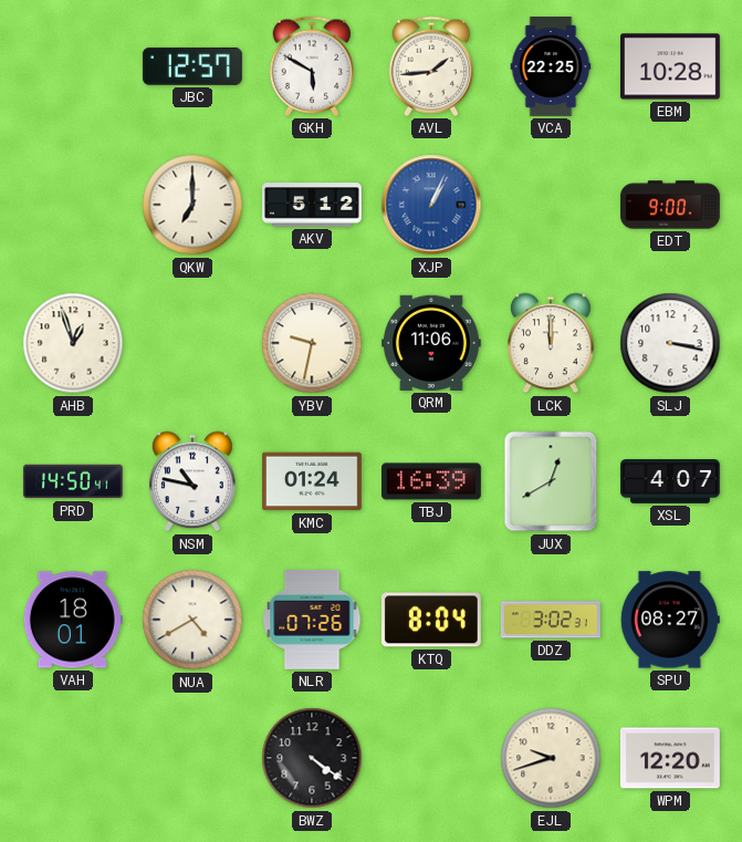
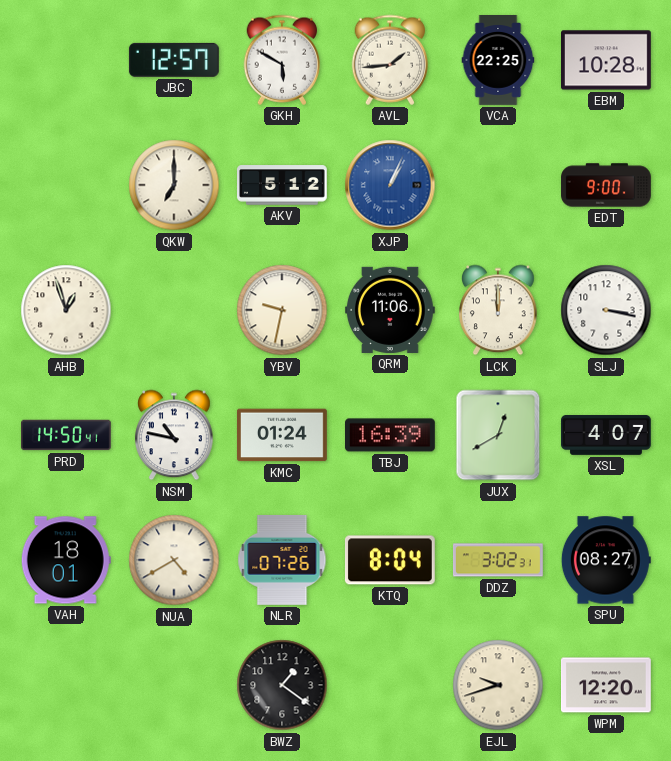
BWZ: 4:21 -> 1:21 (282, 685)
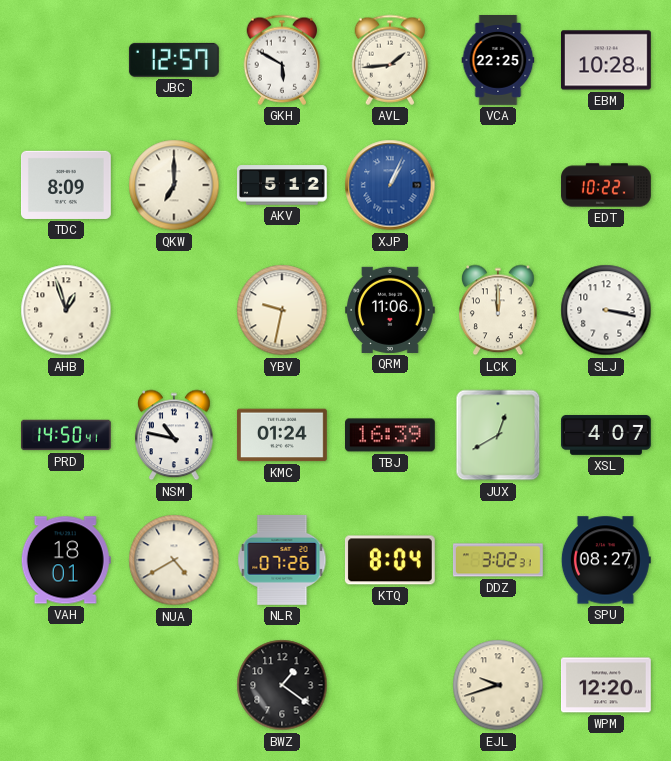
TDC: none -> 8:09 (67, 185)
EDT: 9:00 -> 10:22 (606, 185)
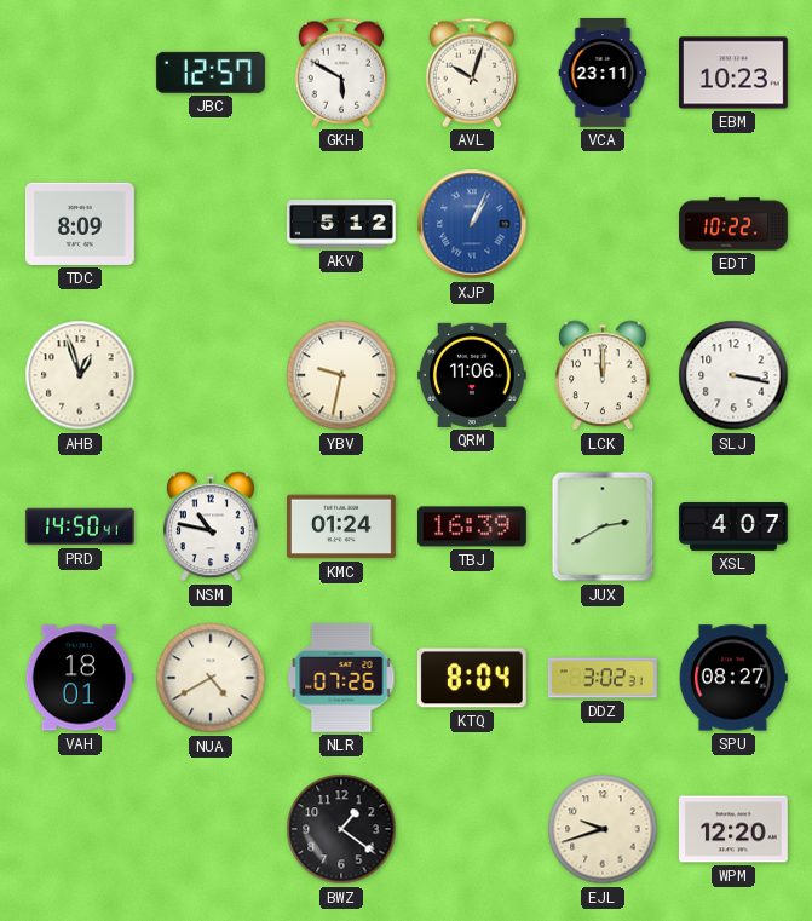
AVL: 1:44 -> 10:03 (472, 73)
VCA: 22:25 -> 23:11 (603, 74)
EBM: 10:28 -> 10:23 (735, 73)
QKW: 7:00 -> none (174, 185)
JUX: 12:40 -> 2:40 (603, 526)
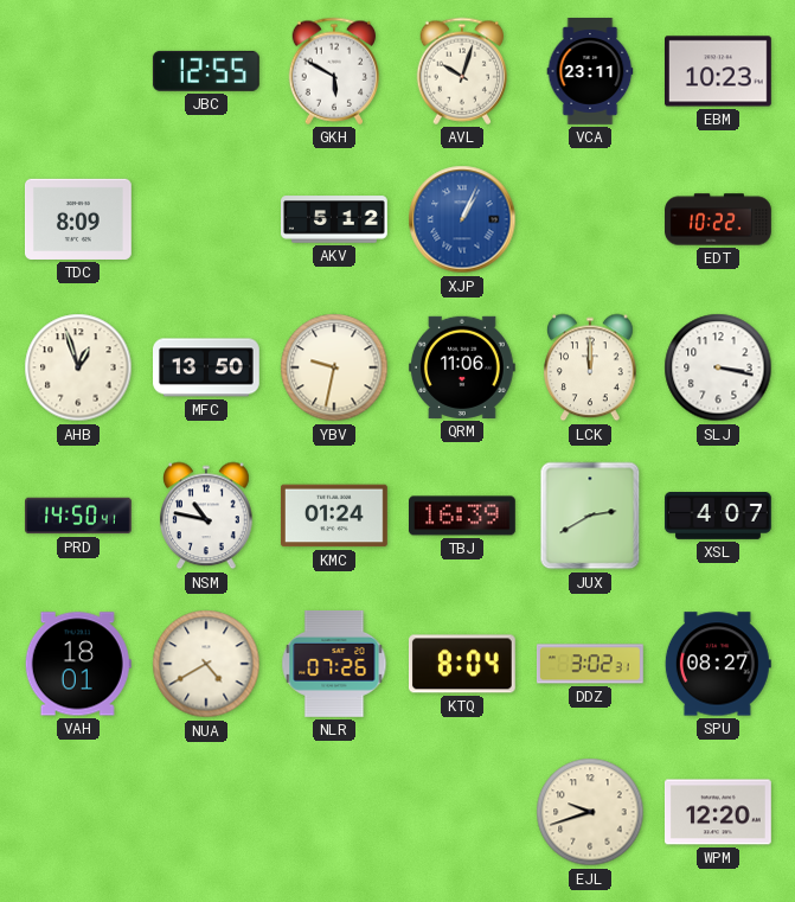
JBC: 12:57 -> 12:55 (206, 71)
MFC: none -> 13:50 (207, 367)
BWZ: 1:21 -> none (341, 829)
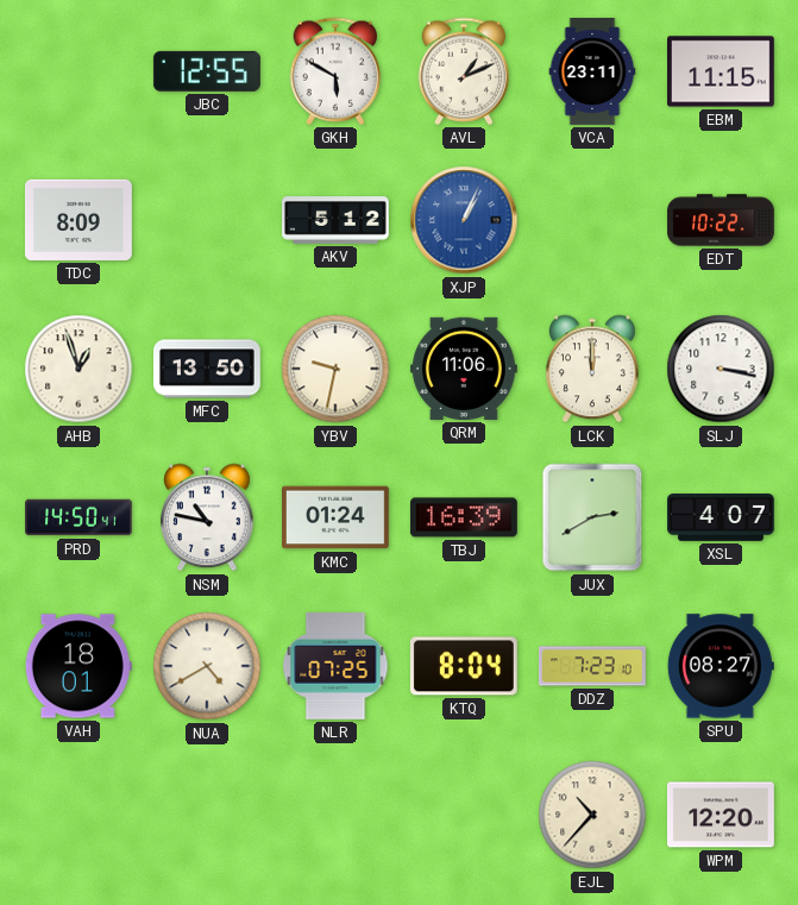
AVL: 10:03 -> 1:11 (464, 71)
EBM: 10:23 -> 11:15 (722, 71)
NLR: 07:26 -> 07:25 (335, 666)
DDZ: 3:02 -> 7:23 (593, 666)
EJL: 9:42 -> 10:37 (592, 815)
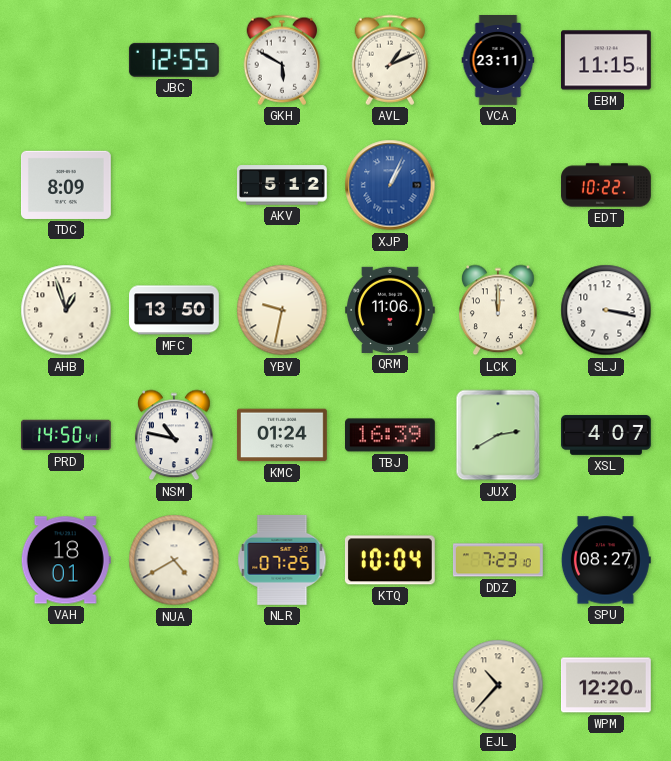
KTQ: 8:04 -> 10:04 (390, 560)
